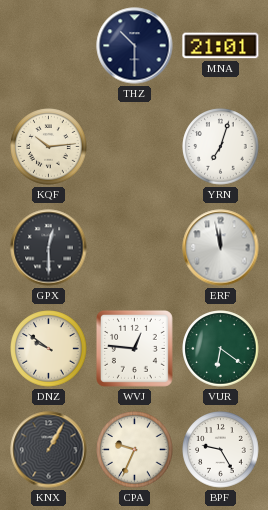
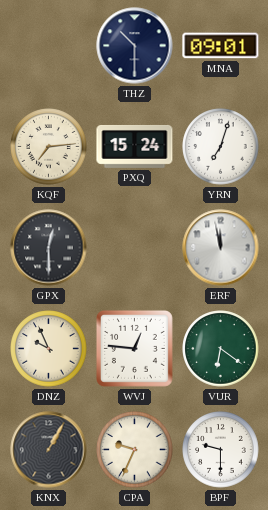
MNA: 21:01 -> 09:01 (221, 46)
KQF: 10:14 -> 7:14 (49, 147)
PXQ: none -> 15:24 (135, 146)
DNZ: 9:51 -> 9:56 (49, 349)
BPF: 9:25 -> 9:30 (221, 450)
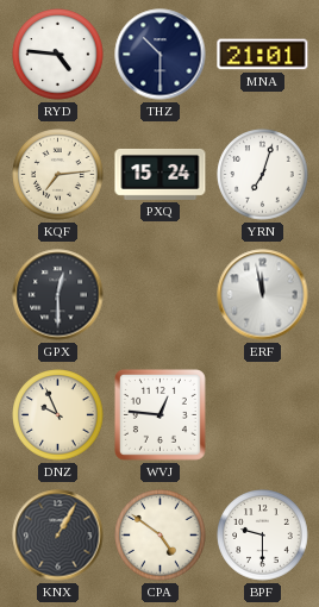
RYD: none -> 4:46 (58, 55)
MNA: 09:01 -> 21:01 (263, 55)
VUR: 6:21 -> none (221, 349)
CPA: 9:34 -> 4:51 (161, 536)
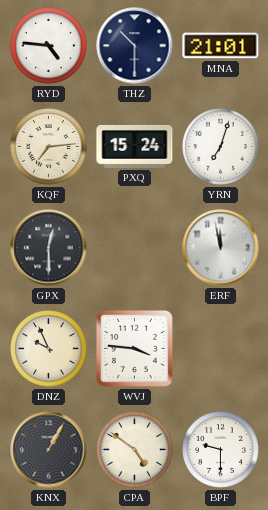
WVJ: 12:46 -> 3:46 (134, 348)
